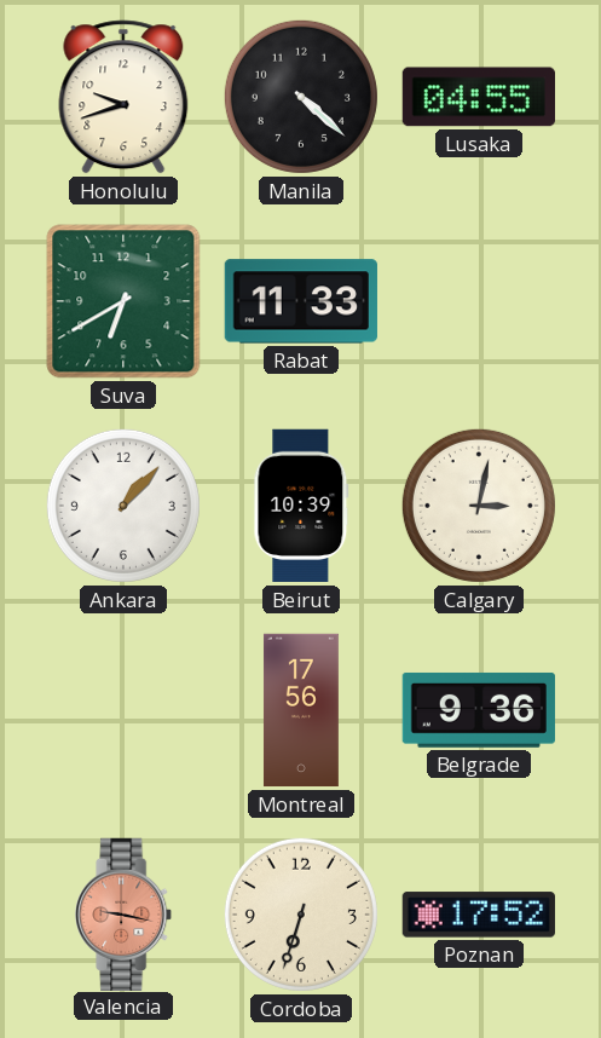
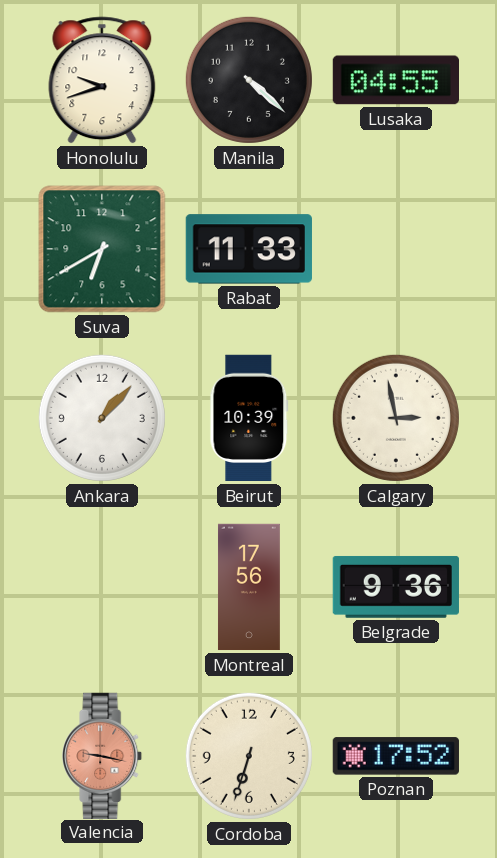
Calgary: 3:02 -> 2:58 (396, 418)
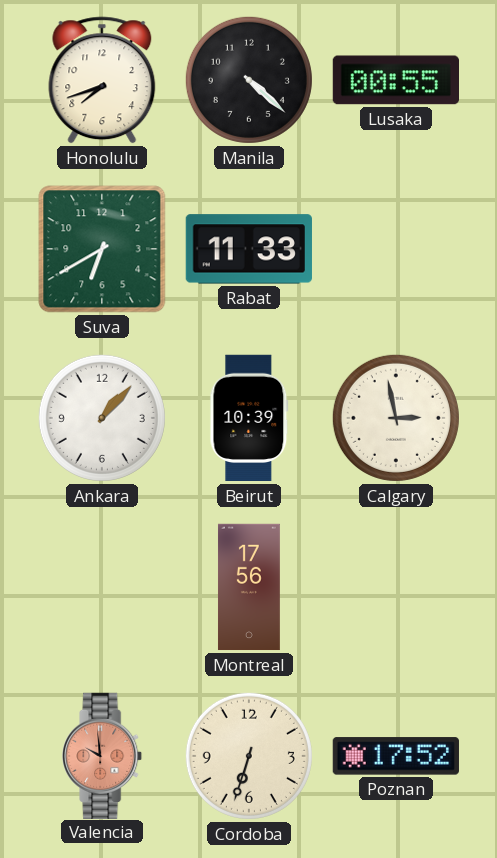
Honolulu: 9:42 -> 7:42 (102, 80)
Lusaka: 04:55 -> 00:55 (395, 80)
Belgrade: 9:36 -> none (396, 587)
Valencia: 9:17 -> 9:59 (103, 755)
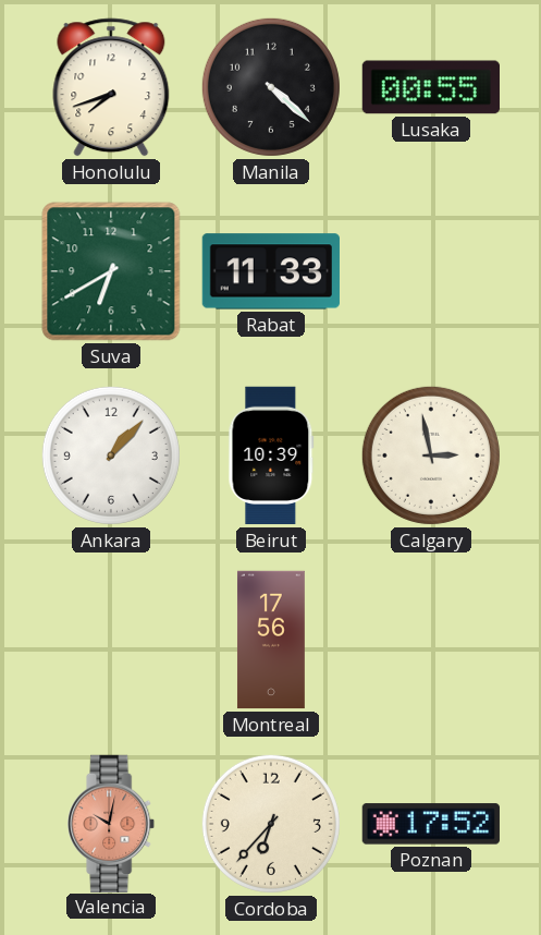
Valencia: 9:59 -> 10:02 (112, 823)
Cordoba: 6:33 -> 6:37 (271, 824)
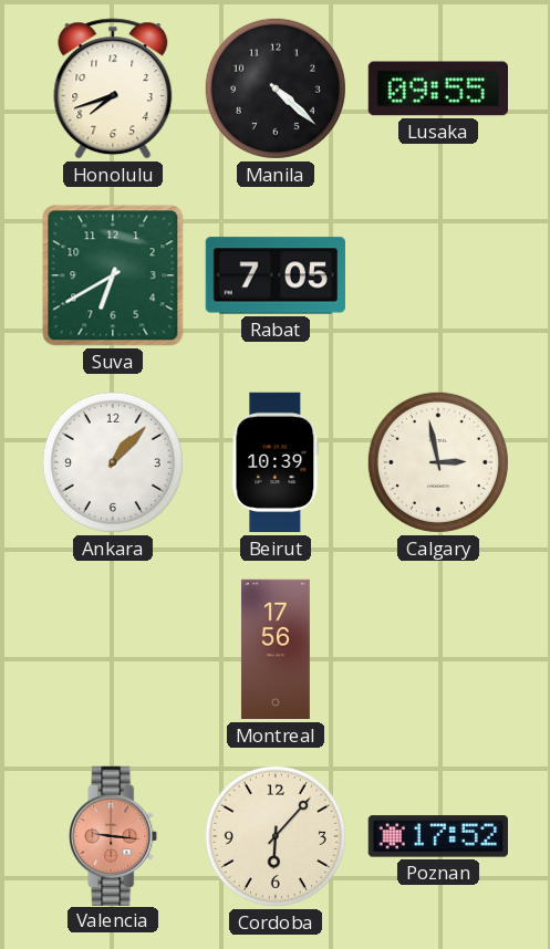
Lusaka: 00:55 -> 09:55 (437, 88)
Rabat: 11:33 -> 7:05 (276, 275)
Valencia: 10:02 -> 9:16 (114, 835)
Cordoba: 6:37 -> 6:07 (276, 836)
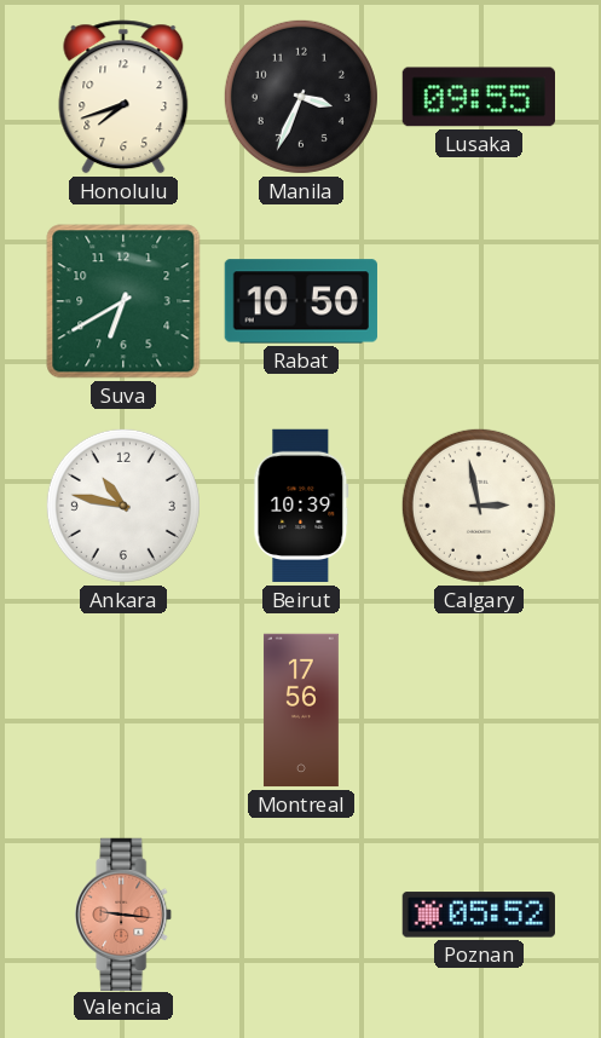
Manila: 4:22 -> 3:34 (301, 97)
Rabat: 7:05 -> 10:50 (301, 301)
Ankara: 1:07 -> 10:47 (123, 506)
Cordoba: 6:07 -> none (276, 836)
Poznan: 17:52 -> 05:52 (479, 915)
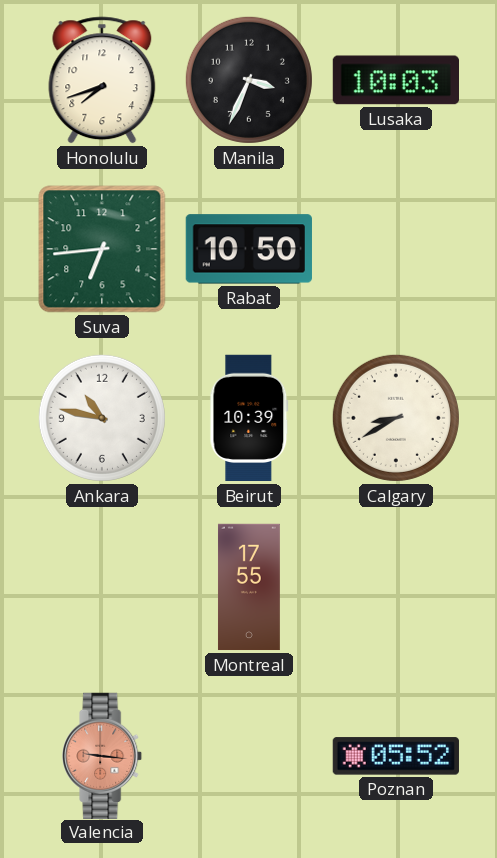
Lusaka: 09:55 -> 10:03 (395, 80)
Suva: 6:40 -> 6:44 (102, 249)
Calgary: 2:58 -> 8:40 (396, 418)
Montreal: 17:56 -> 17:55 (249, 587)
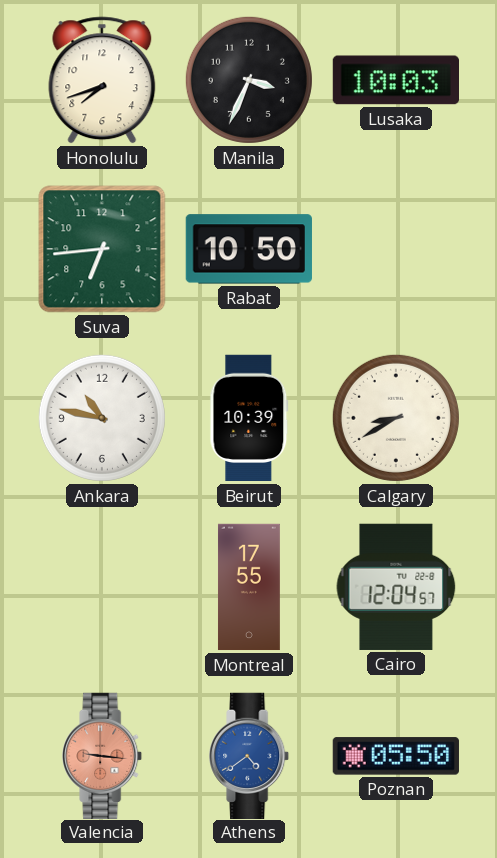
Cairo: none -> 12:04 (396, 587)
Athens: none -> 4:39 (250, 755)
Poznan: 05:52 -> 05:50 (396, 756)
